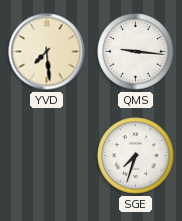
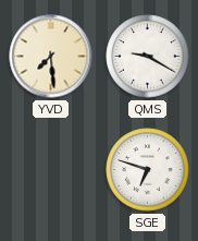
QMS: 9:16 -> 9:20 (148, 57)
SGE: 7:33 -> 6:48 (148, 170)
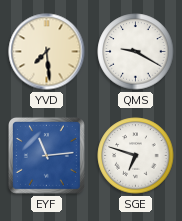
EYF: none -> 11:14 (46, 155)
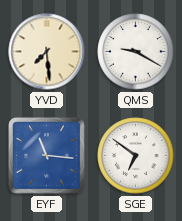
EYF: 11:14 -> 11:16 (46, 155)
SGE: 6:48 -> 6:51 (136, 156)
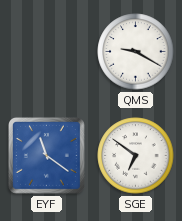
YVD: 7:29 -> none (47, 52)
EYF: 11:16 -> 11:21 (46, 155)
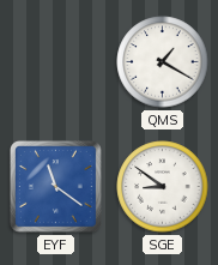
QMS: 9:20 -> 1:20 (163, 62)
SGE: 6:51 -> 8:51 (163, 187)
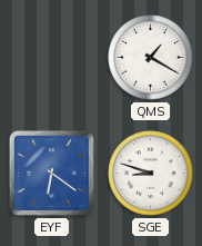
EYF: 11:21 -> 6:21 (51, 173)
SGE: 8:51 -> 8:48 (151, 174)
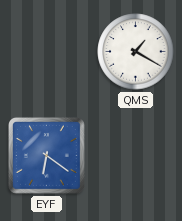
SGE: 8:48 -> none (151, 174)
